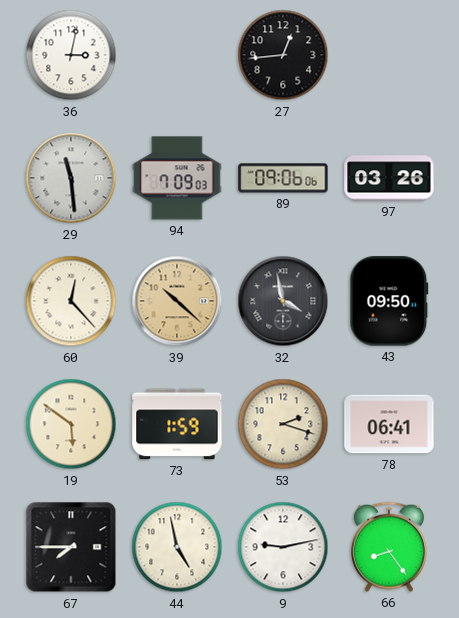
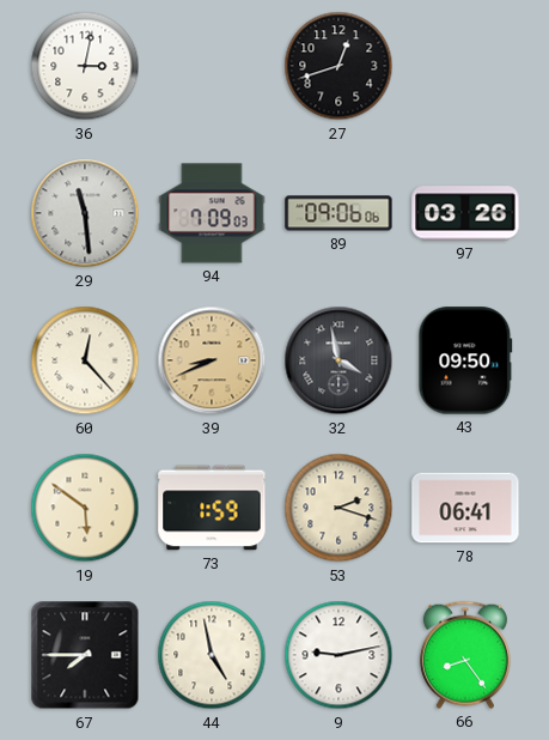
27: 12:44 -> 12:42 (338, 66)
39: 10:22 -> 8:41 (212, 360)
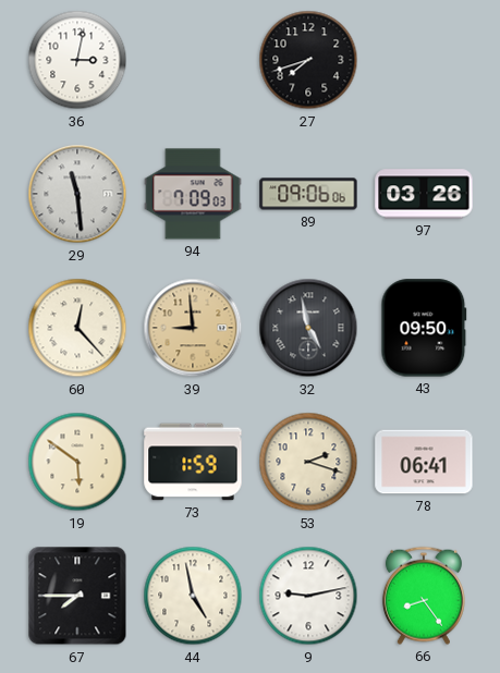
27: 12:42 -> 7:42 (308, 60)
39: 8:41 -> 8:59 (193, 328)
32: 3:58 -> 4:58 (308, 328)
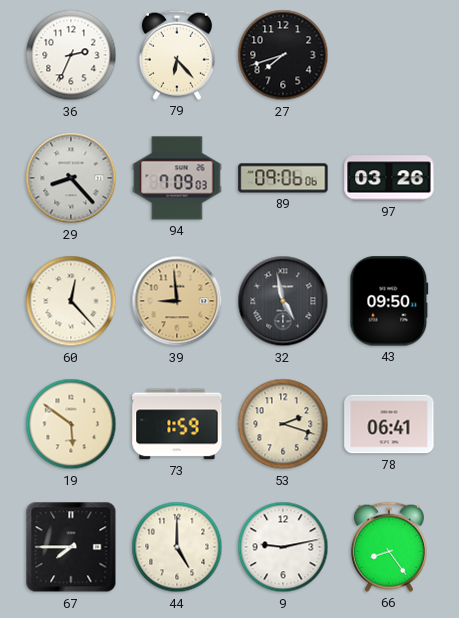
36: 3:02 -> 2:34 (71, 55)
79: none -> 6:23 (177, 55)
29: 11:29 -> 8:23 (71, 178)
44: 4:58 -> 5:00 (177, 547)
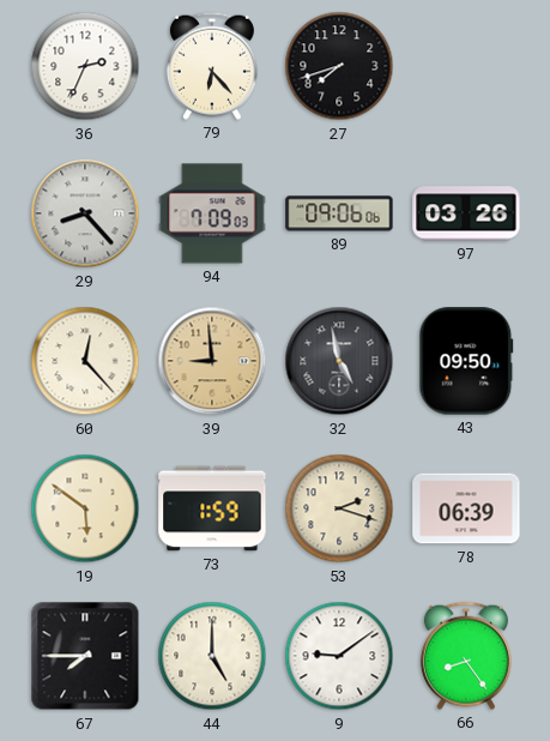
78: 06:41 -> 06:39 (466, 508)
9: 9:13 -> 9:09 (339, 656)
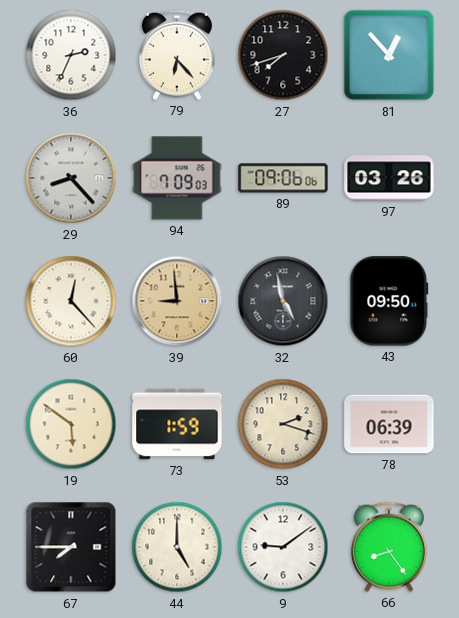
81: none -> 12:53 (389, 55)
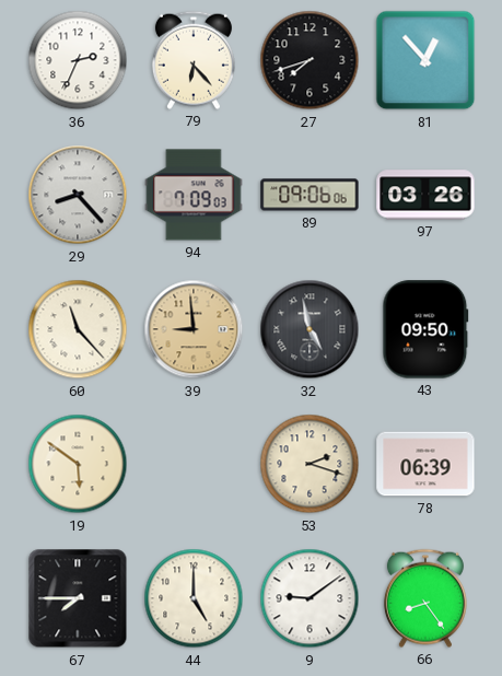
60: 12:23 -> 11:23 (78, 329)
73: 1:59 -> none (177, 424)
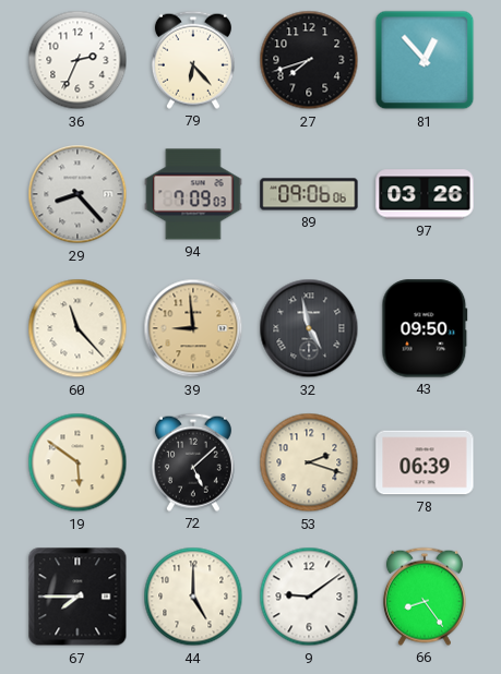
72: none -> 5:08 (193, 462)
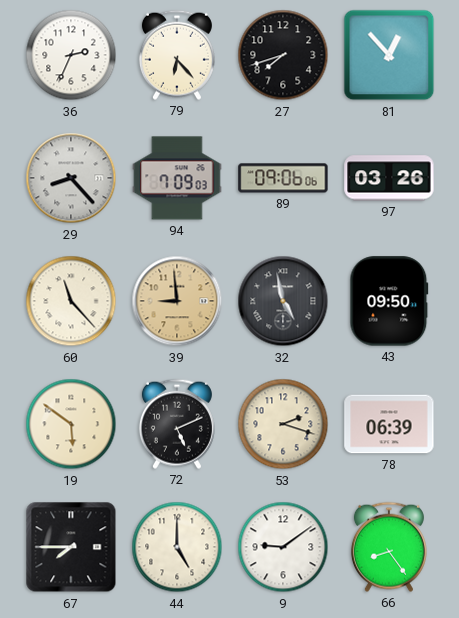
72: 5:08 -> 5:11 (177, 424)
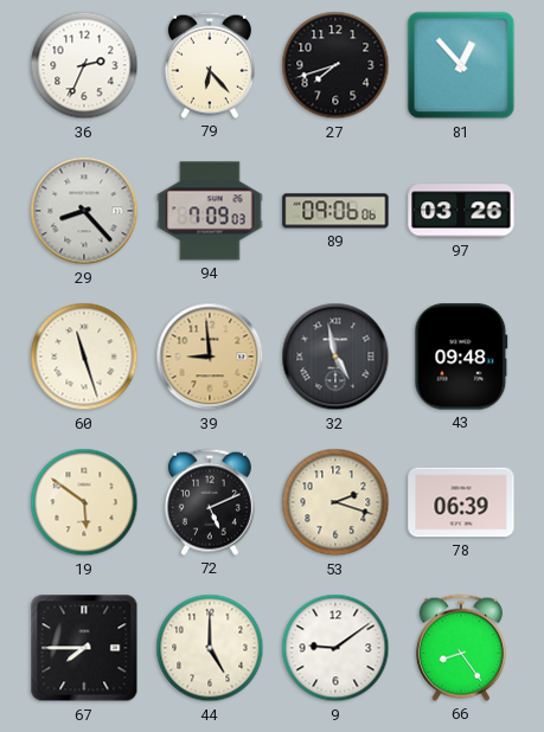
60: 11:23 -> 11:27 (84, 357)
43: 09:50 -> 09:48 (461, 357)
